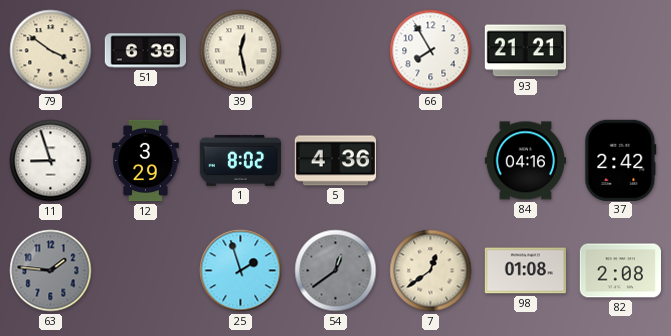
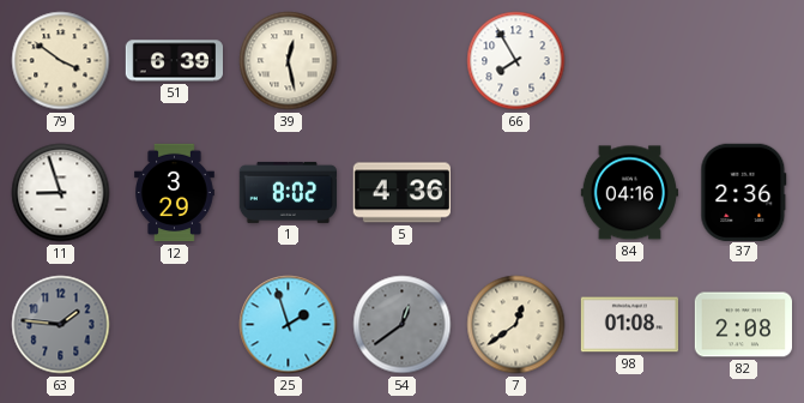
93: 21:21 -> none (525, 51)
37: 2:42 -> 2:36 (744, 192)
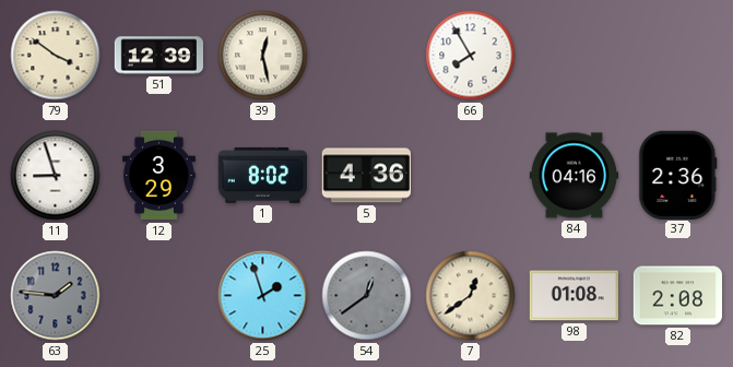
51: 6:39 -> 12:39 (158, 56)
